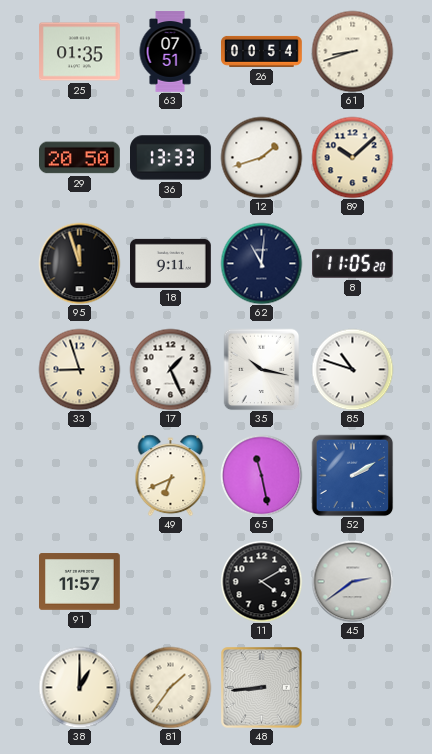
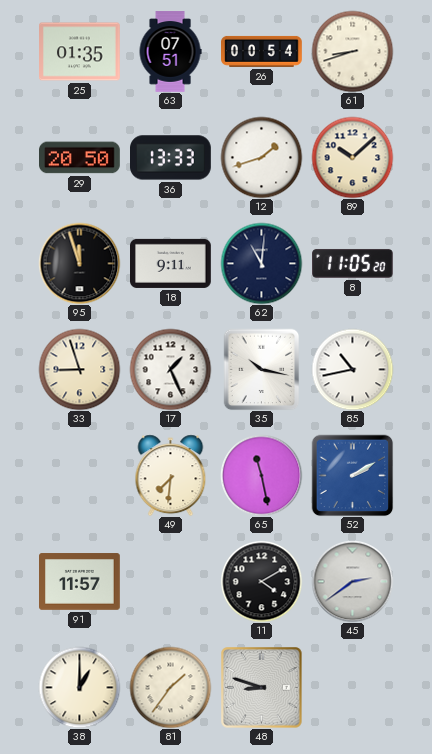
85: 10:48 -> 10:43 (352, 369)
49: 6:41 -> 7:31 (171, 475)
48: 8:44 -> 8:48 (261, 687)
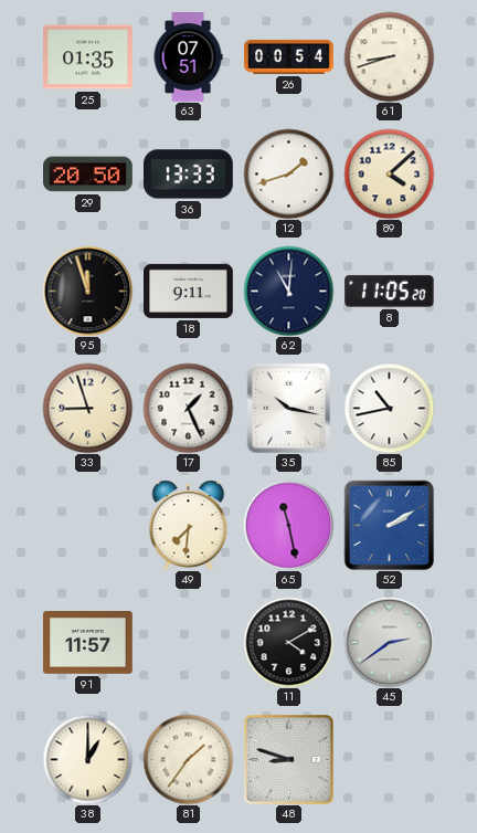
89: 10:08 -> 4:08 (389, 173)
